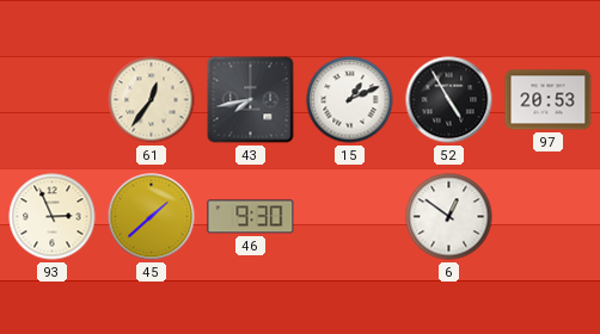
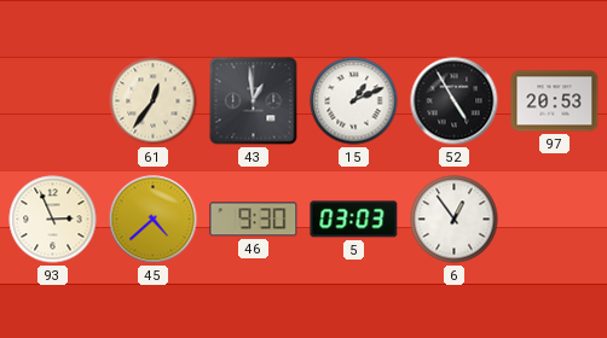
43: 7:43 -> 12:59 (254, 101)
45: 1:38 -> 4:38 (154, 220)
5: none -> 03:03 (354, 220)
6: 12:51 -> 12:54 (455, 220)
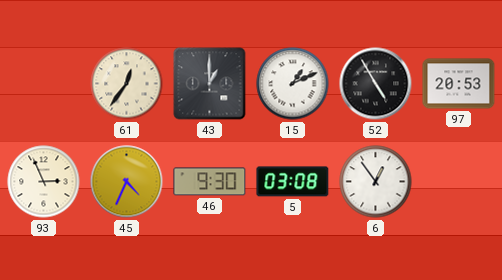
43: 12:59 -> 1:00 (210, 84)
45: 4:38 -> 4:34 (127, 182)
5: 03:03 -> 03:08 (293, 182)
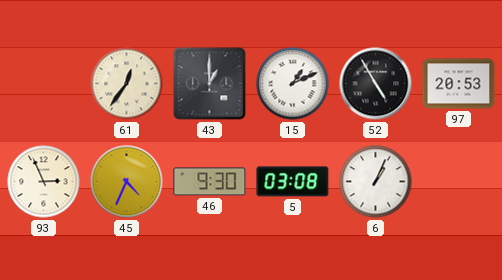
6: 12:54 -> 1:04 (376, 182)
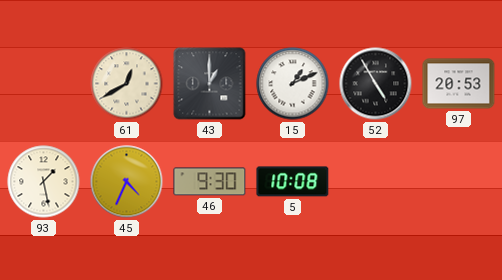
61: 12:36 -> 12:40 (127, 84)
93: 2:56 -> 1:28 (44, 182)
5: 03:08 -> 10:08 (293, 182)
6: 1:04 -> none (376, 182)
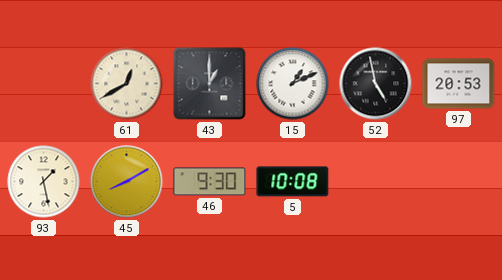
52: 4:55 -> 4:58 (376, 84)
45: 4:34 -> 8:10 (127, 182)
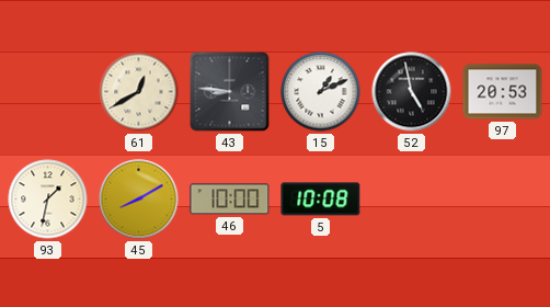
43: 1:00 -> 8:46 (230, 92)
93: 1:28 -> 1:32 (48, 200)
46: 9:30 -> 10:00 (230, 200)
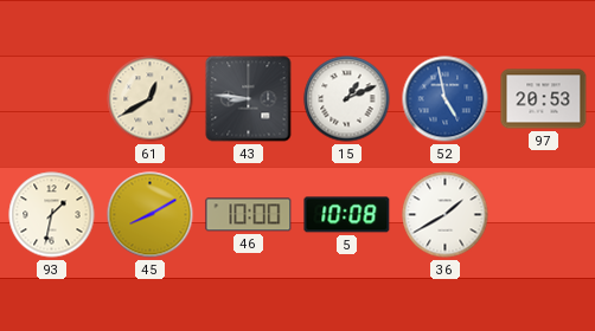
52 dial: black -> blue (446, 99)
36: none -> 1:40 (446, 215)
